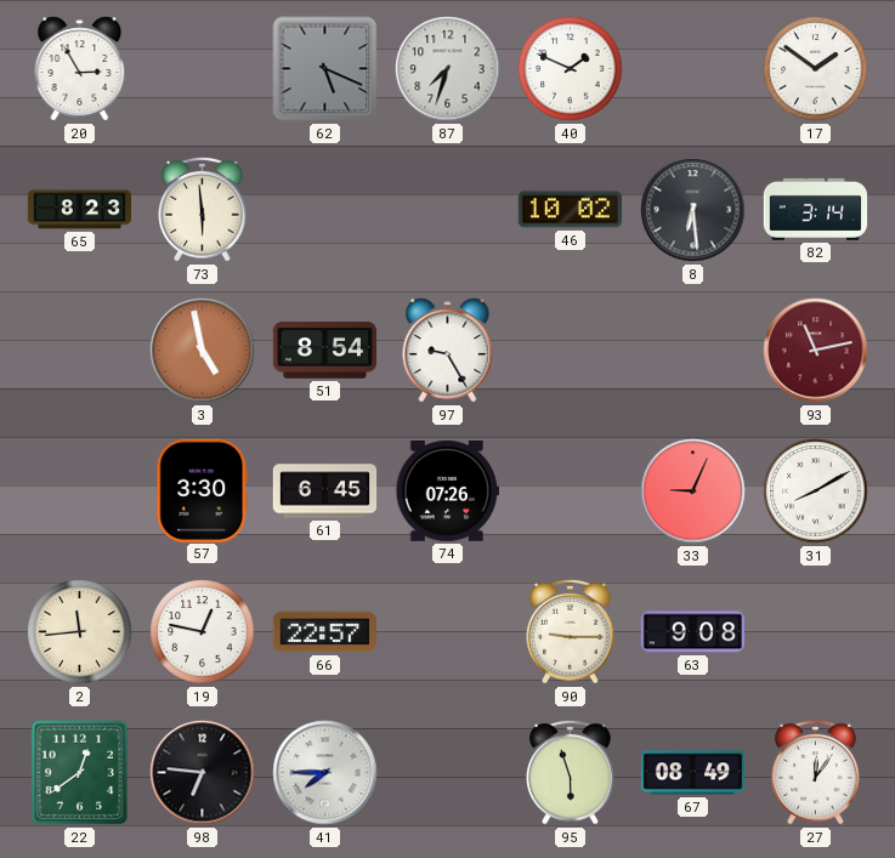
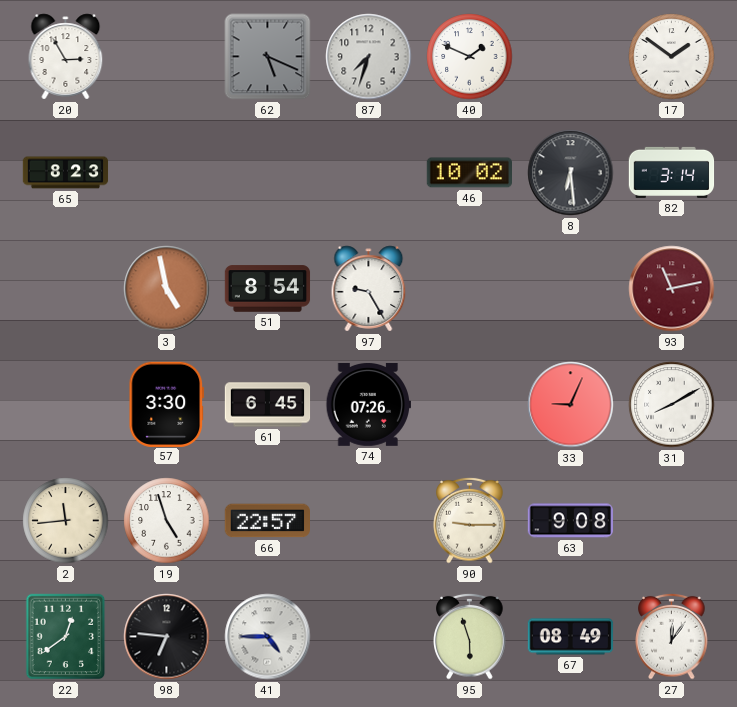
73: 5:59 -> none (203, 209)
19: 12:47 -> 4:57 (167, 521)
41: 7:45 -> 4:45 (268, 637)
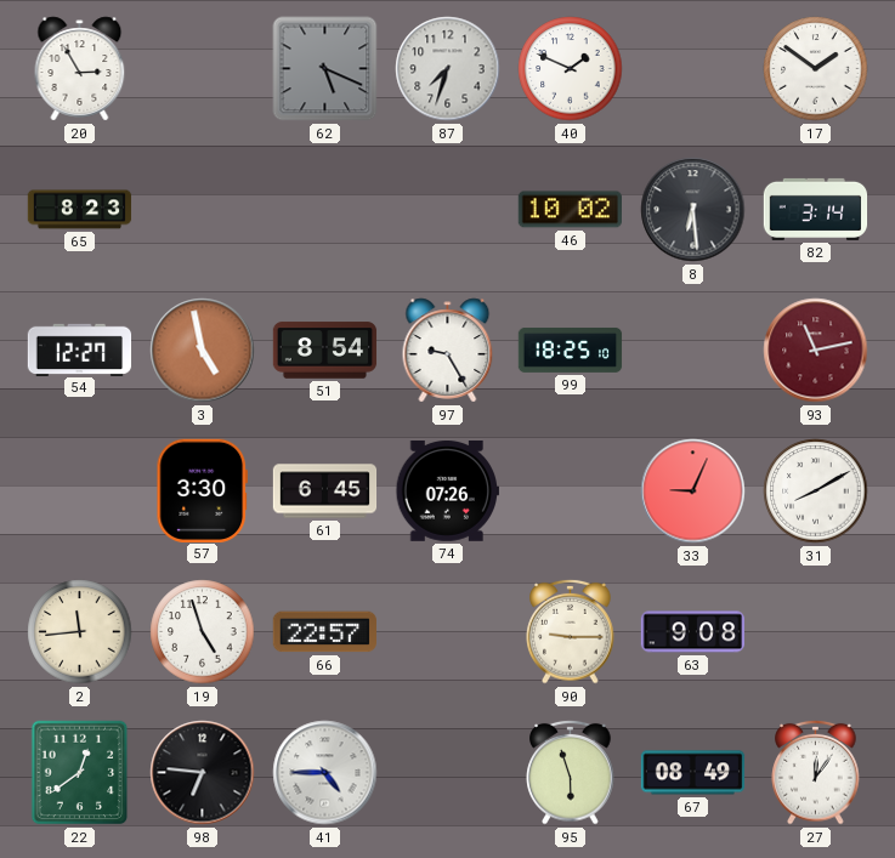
54: none -> 12:27 (80, 350)
99: none -> 18:25 (571, 350)
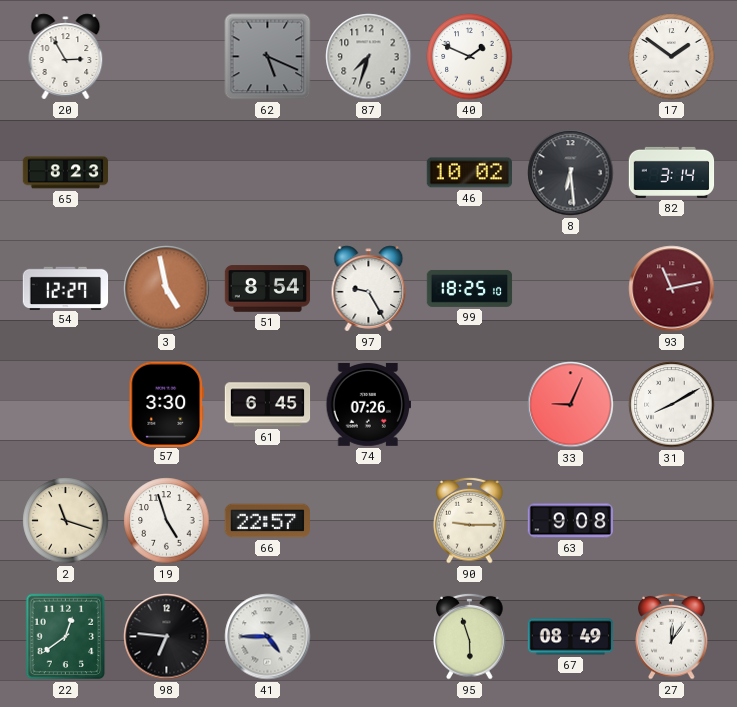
2: 11:44 -> 11:18 (66, 521)
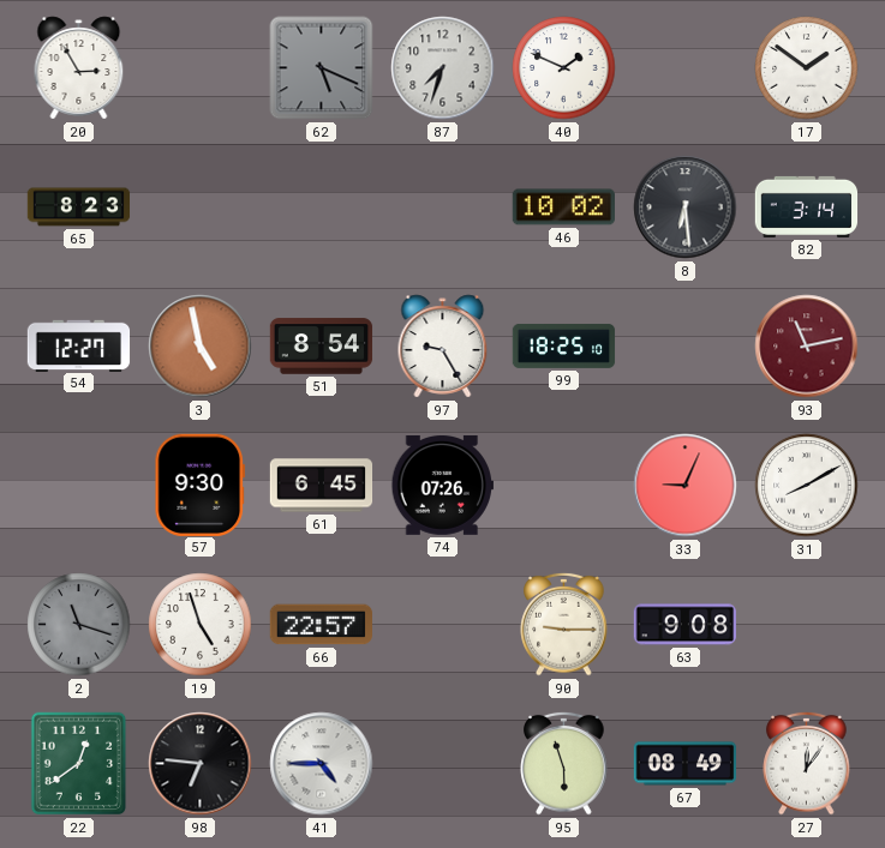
57: 3:30 -> 9:30 (199, 485)
2 dial: cream -> grey (79, 625)
